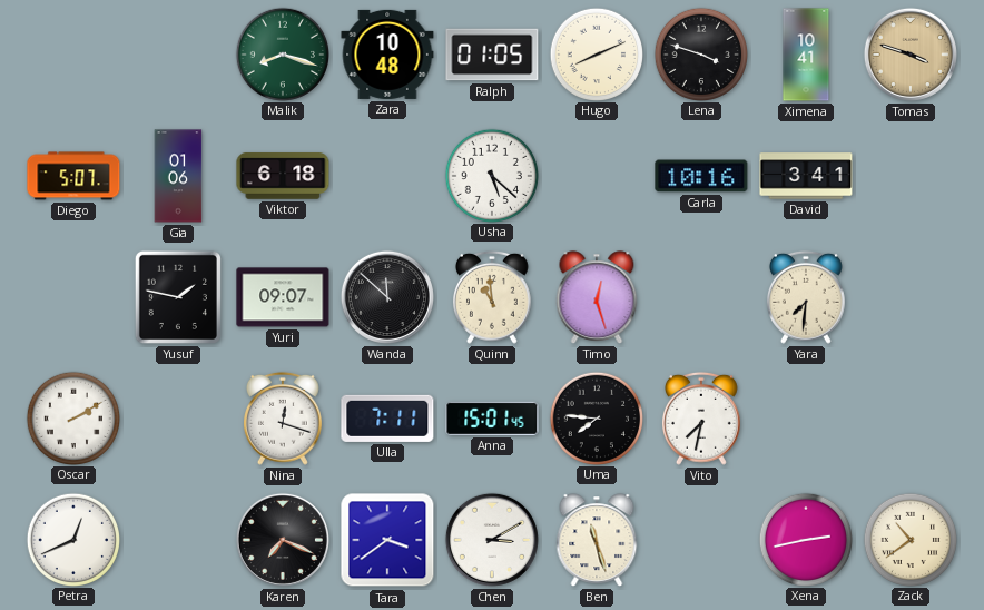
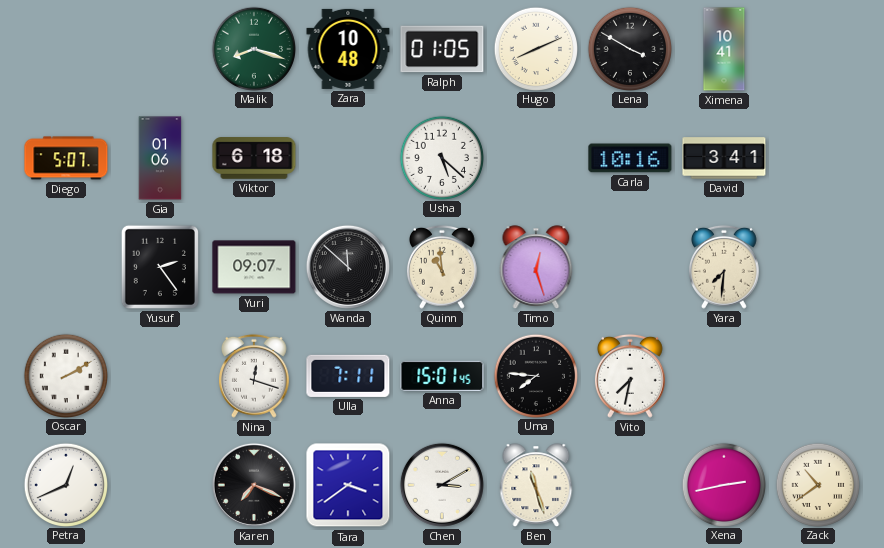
Lena: 3:48 -> 3:50 (629, 48)
Tomas: 3:48 -> none (911, 55)
Yusuf: 1:47 -> 2:24 (160, 267)
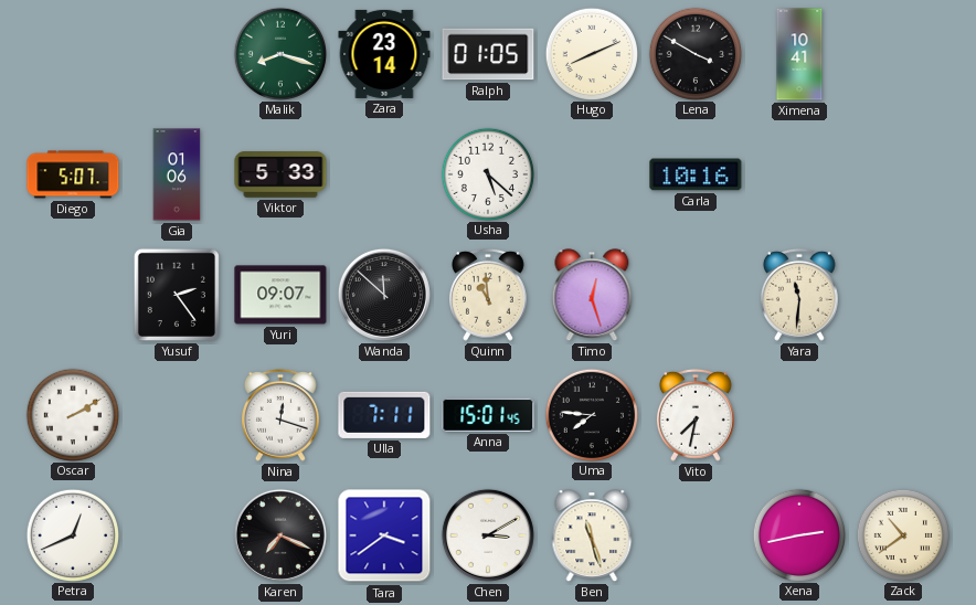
Zara: 10:48 -> 23:14 (384, 54)
Viktor: 6:18 -> 5:33 (280, 174)
David: 3:41 -> none (724, 158)
Yara: 7:31 -> 11:31 (799, 295)
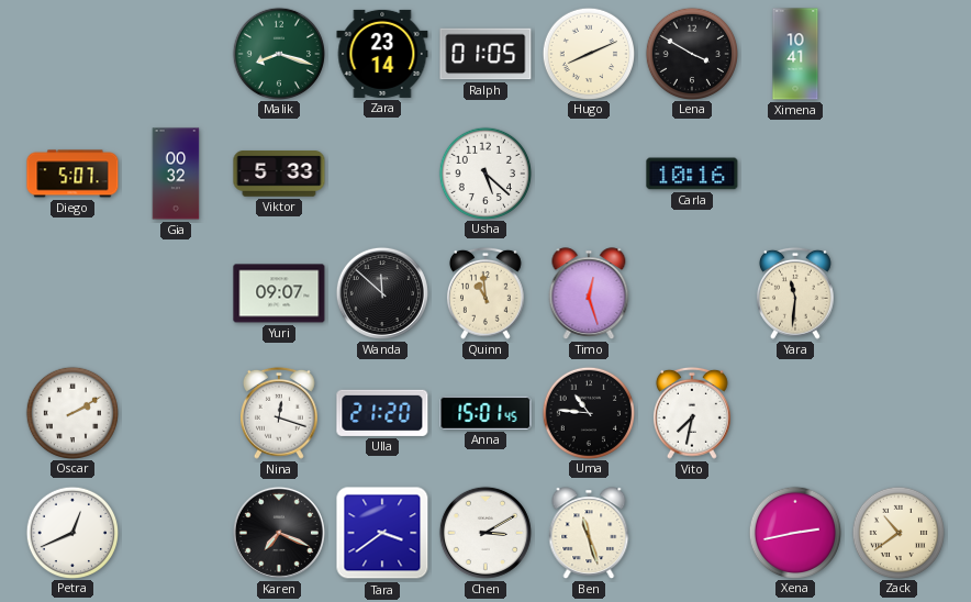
Gia: 01:06 -> 00:32 (176, 174)
Yusuf: 2:24 -> none (177, 295)
Ulla: 7:11 -> 21:20 (382, 413)
Uma: 7:46 -> 10:46 (588, 412)
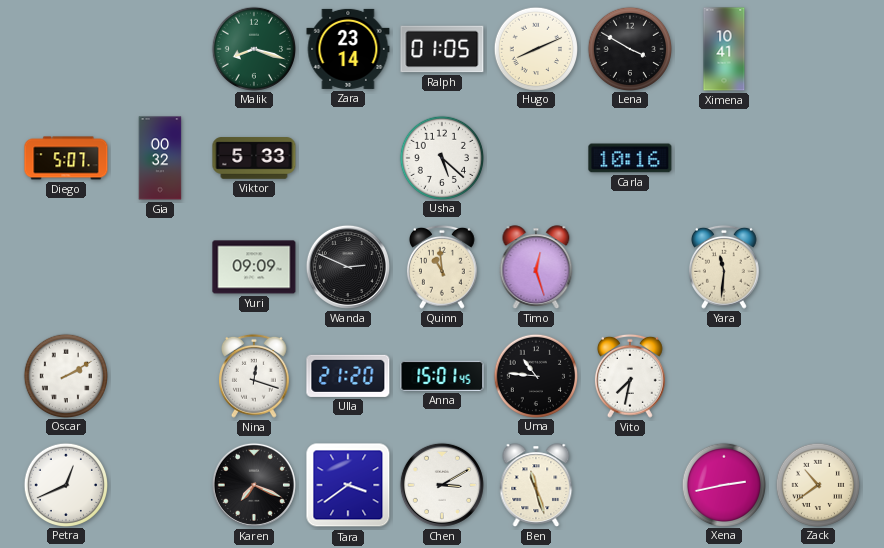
Yuri: 09:07 -> 09:09 (254, 267)
Wanda: 11:52 -> 2:49 (348, 267)
